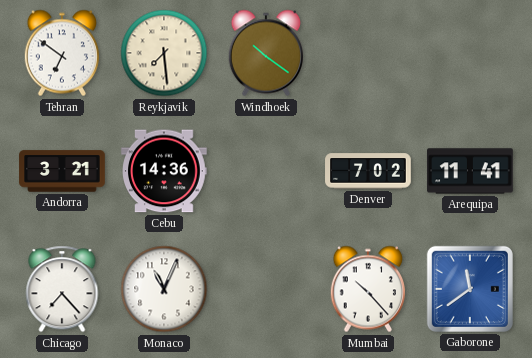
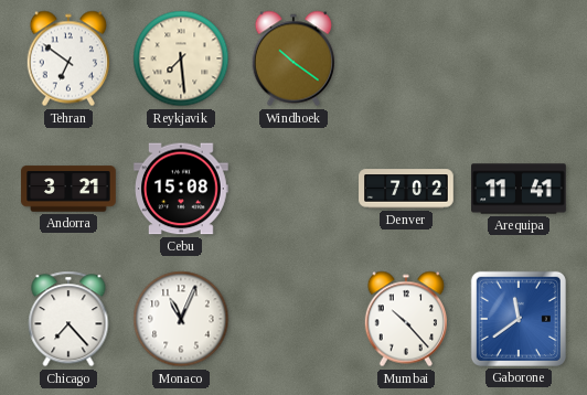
Cebu: 14:36 -> 15:08 (182, 189)
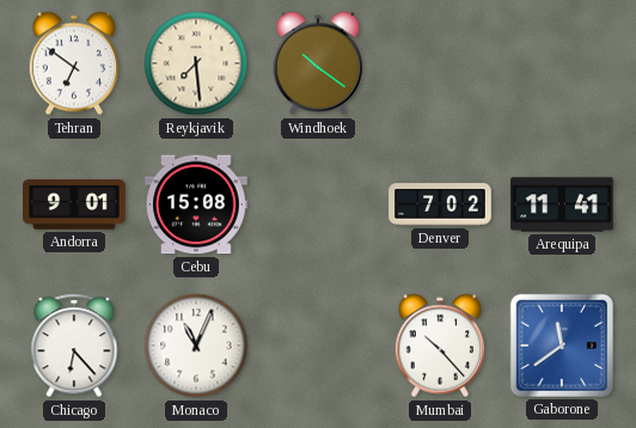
Andorra: 3:21 -> 9:01 (74, 204)
Chicago: 7:23 -> 6:23 (74, 346)
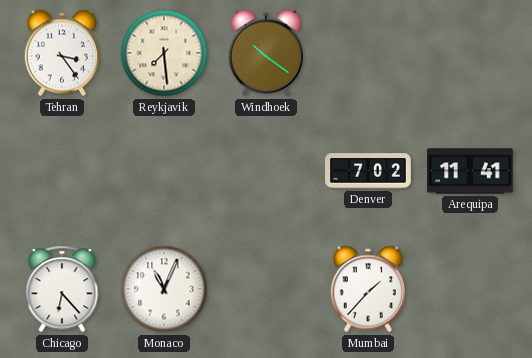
Tehran: 6:51 -> 3:24 (61, 53)
Andorra: 9:01 -> none (74, 204)
Cebu: 15:08 -> none (197, 204)
Mumbai: 10:23 -> 1:37 (367, 289)
Gaborone: 11:39 -> none (562, 346)
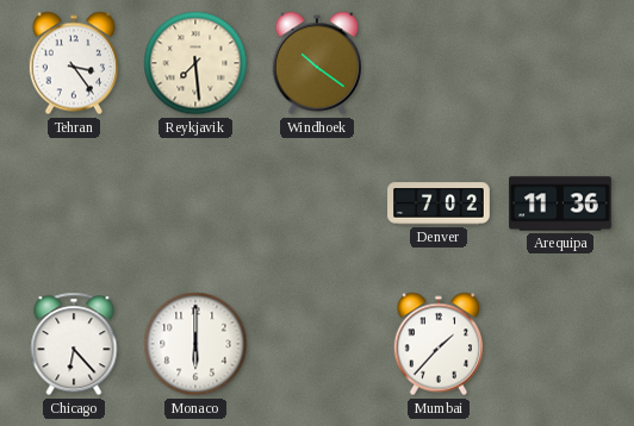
Arequipa: 11:41 -> 11:36 (560, 203)
Monaco: 11:04 -> 6:00 (195, 344)
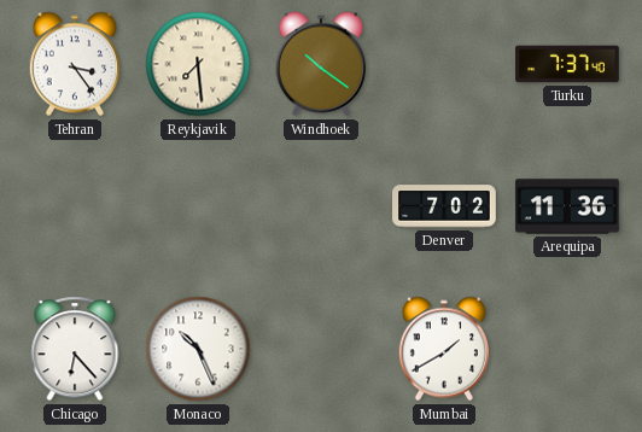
Turku: none -> 7:37 (567, 64)
Monaco: 6:00 -> 10:26 (198, 349)
Mumbai: 1:37 -> 1:40 (443, 349)
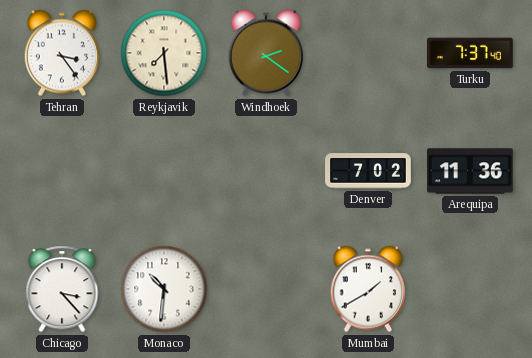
Windhoek: 10:21 -> 2:21 (265, 53)
Chicago: 6:23 -> 3:23 (62, 289)
Monaco: 10:26 -> 10:31 (164, 289)
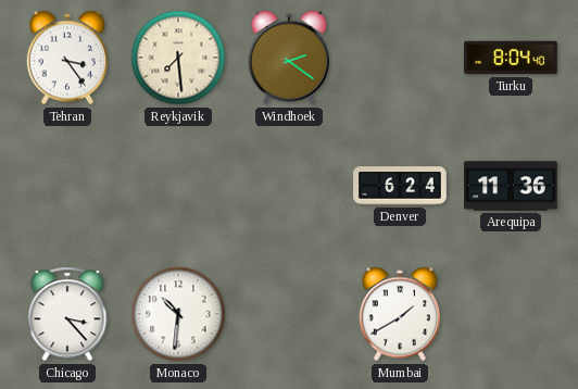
Turku: 7:37 -> 8:04 (511, 58)
Denver: 7:02 -> 6:24 (400, 186)
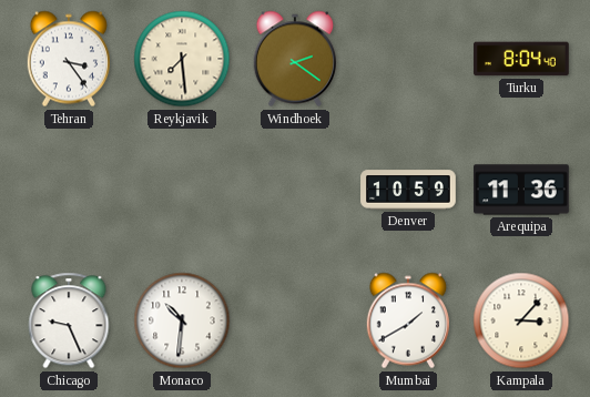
Denver: 6:24 -> 10:59 (408, 190)
Chicago: 3:23 -> 9:26 (69, 320)
Kampala: none -> 3:07 (521, 320)
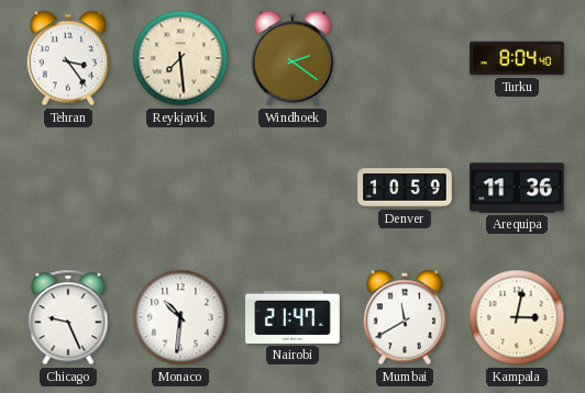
Nairobi: none -> 21:47 (292, 317)
Mumbai: 1:40 -> 11:40 (404, 317)
Kampala: 3:07 -> 3:02 (517, 317)
